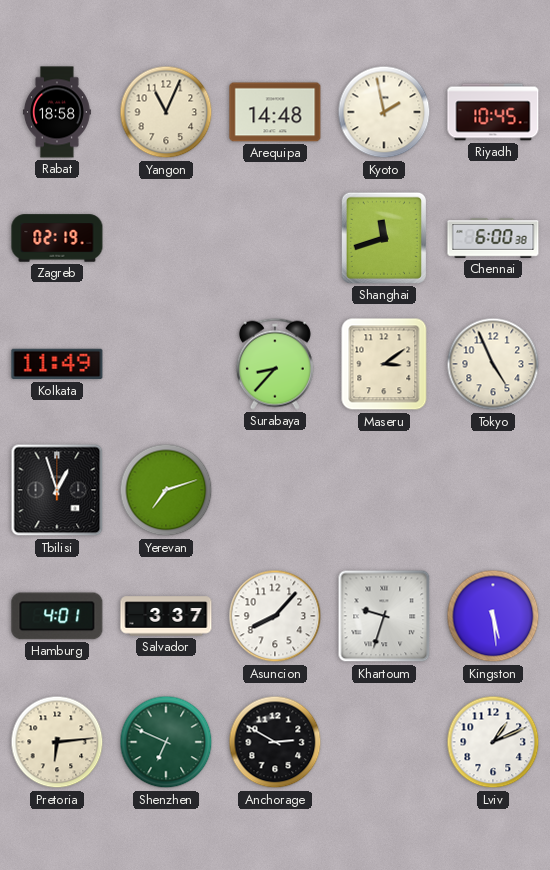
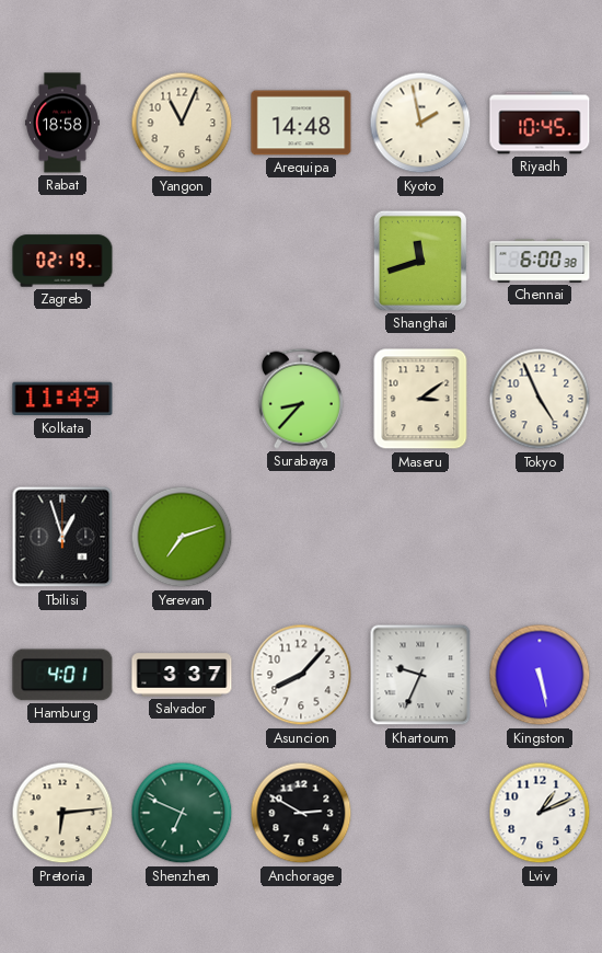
Khartoum: 9:33 -> 9:34 (420, 675)
Kingston: 5:29 -> 5:28 (540, 675)
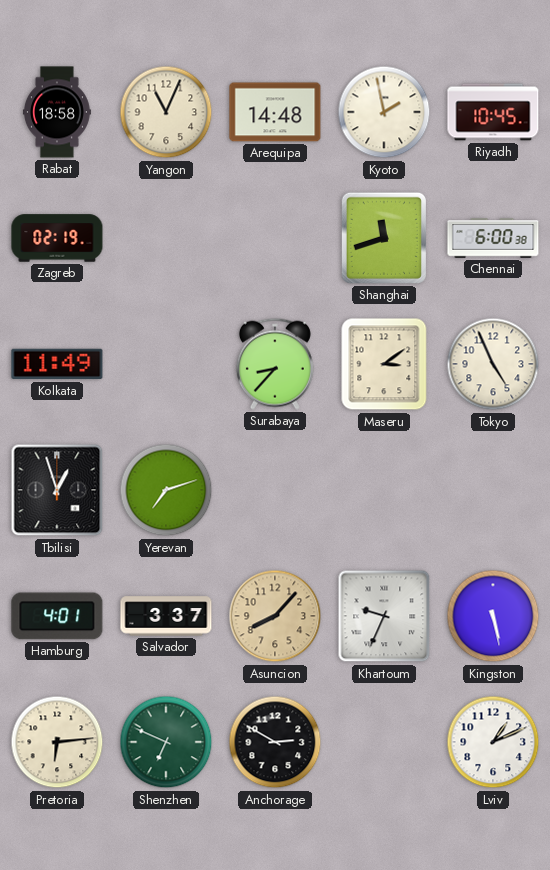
Asuncion dial: white -> champagne (275, 616)
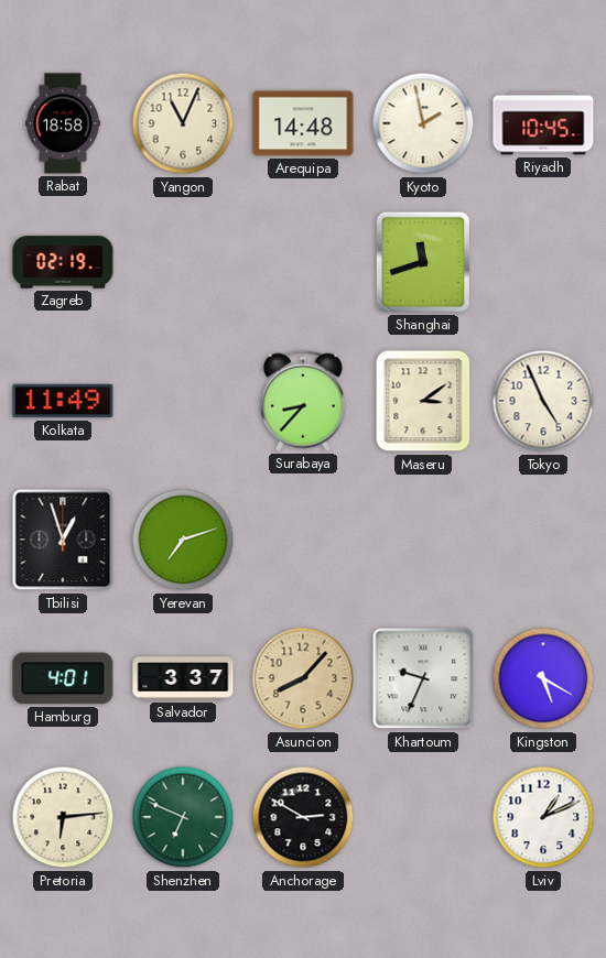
Chennai: 6:00 -> none (493, 238)
Kingston: 5:28 -> 5:20 (543, 678)
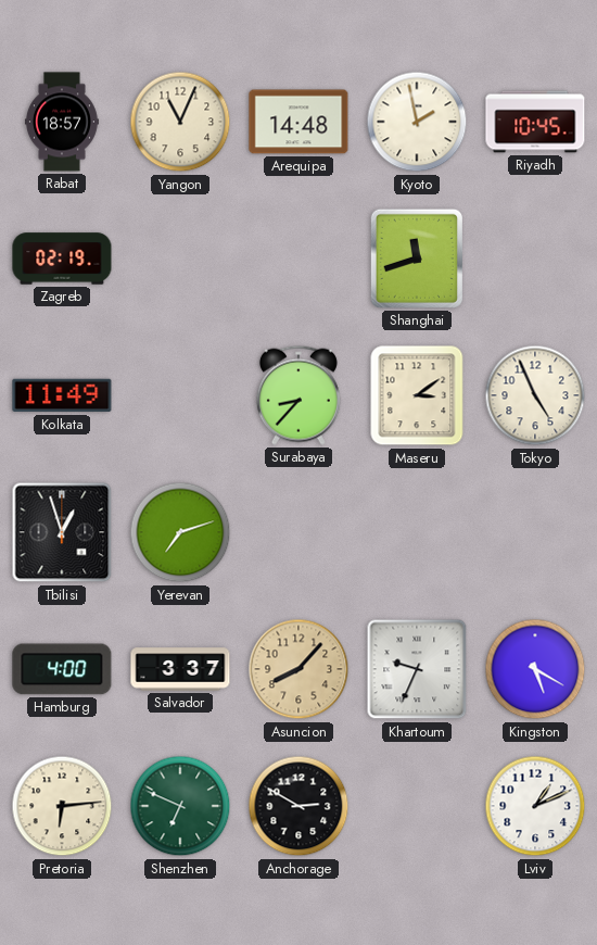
Rabat: 18:58 -> 18:57 (62, 122)
Hamburg: 4:01 -> 4:00 (62, 669)
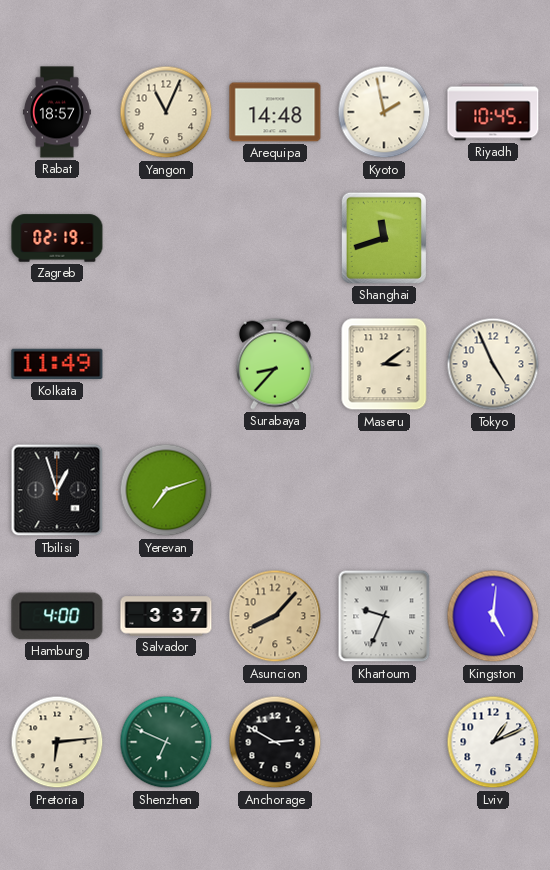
Kingston: 5:20 -> 5:01 (493, 616)
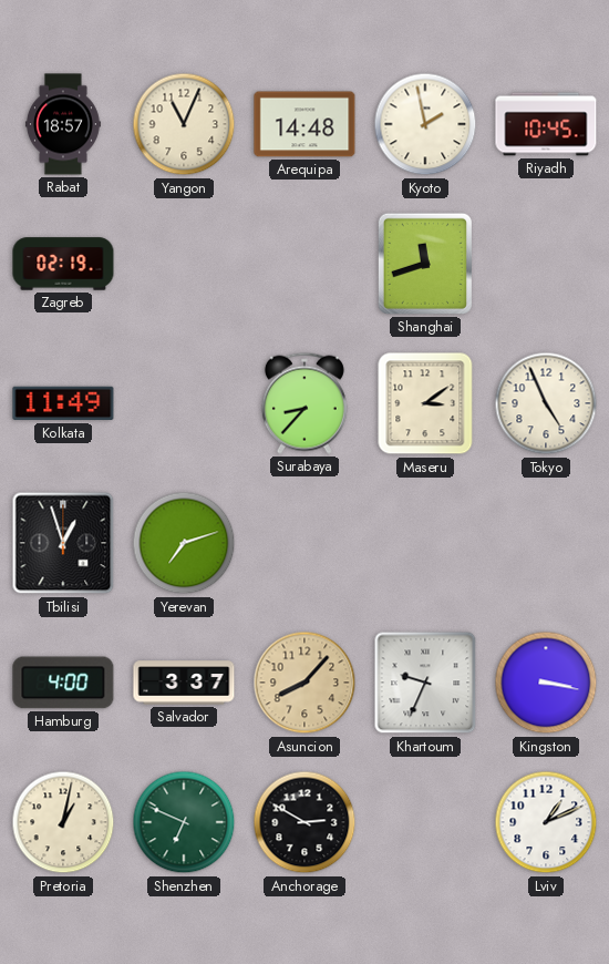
Kingston: 5:01 -> 3:17 (546, 683)
Pretoria: 6:14 -> 1:02 (63, 822)
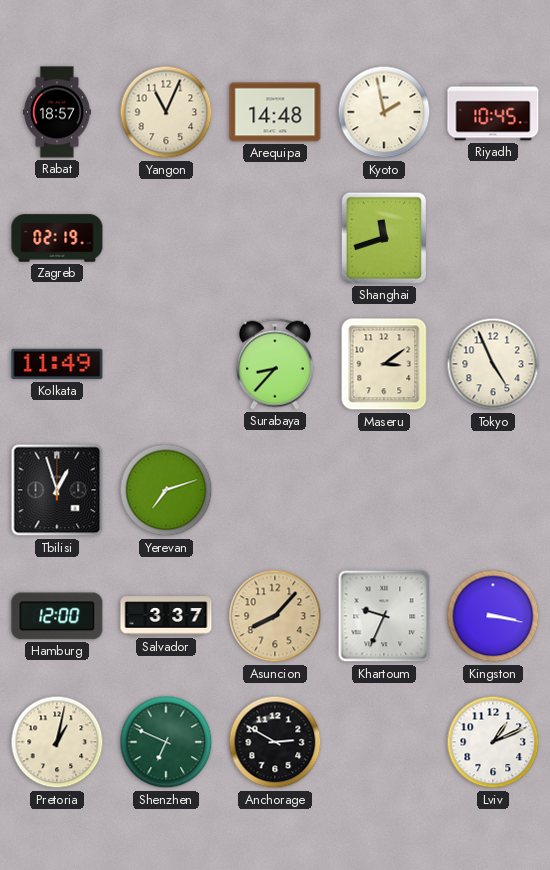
Hamburg: 4:00 -> 12:00 (57, 616)
